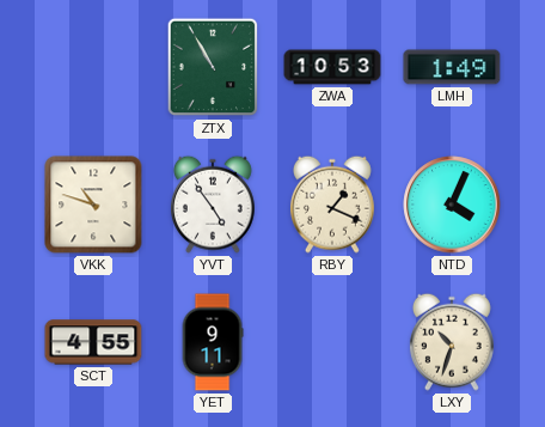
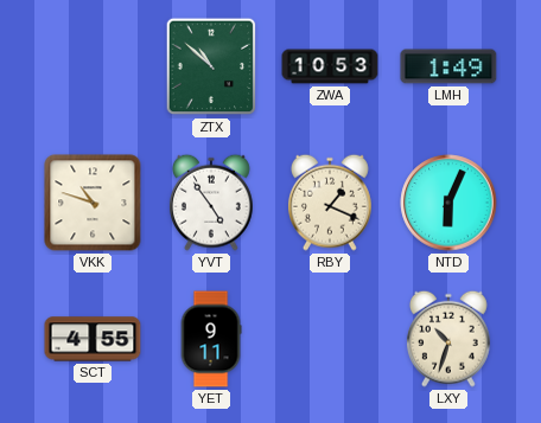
ZTX: 10:55 -> 10:52 (211, 66)
NTD: 4:04 -> 6:04 (448, 203)
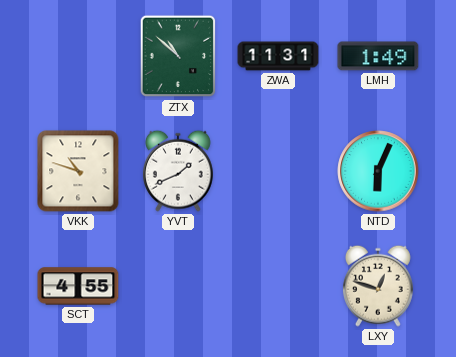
ZWA: 10:53 -> 11:31 (278, 56)
YVT: 4:54 -> 1:41 (178, 171)
RBY: 1:19 -> none (330, 203)
YET: 9:11 -> none (211, 339)
LXY: 10:33 -> 12:48 (378, 286)
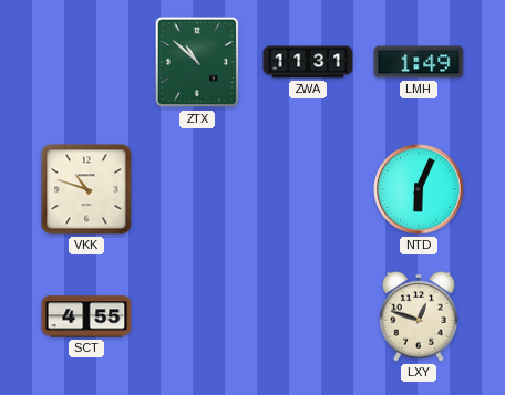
YVT: 1:41 -> none (178, 171)
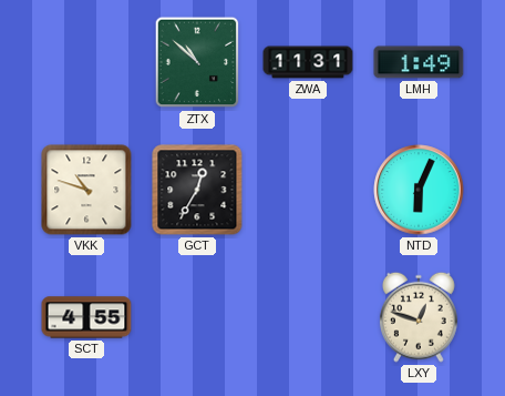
GCT: none -> 12:35 (197, 190)
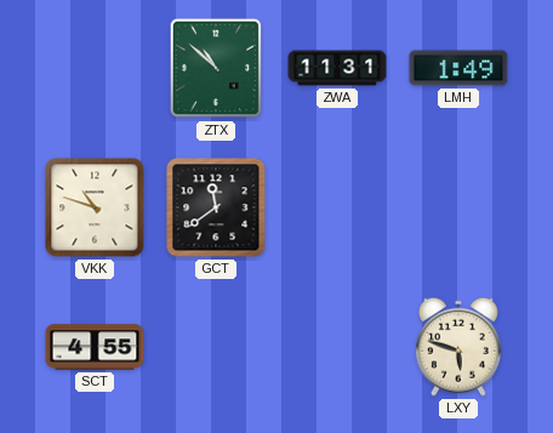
GCT: 12:35 -> 11:39 (216, 207)
NTD: 6:04 -> none (419, 190)
LXY: 12:48 -> 5:48 (458, 347)
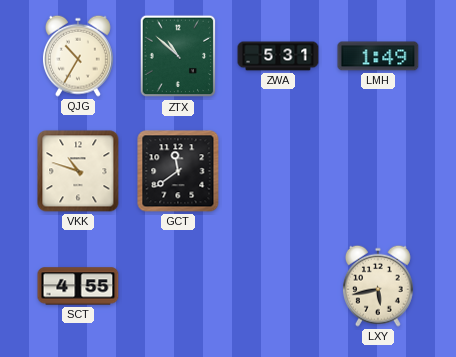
QJG: none -> 10:35 (78, 56)
ZWA: 11:31 -> 5:31 (278, 56)
LXY: 5:48 -> 5:43 (378, 286)
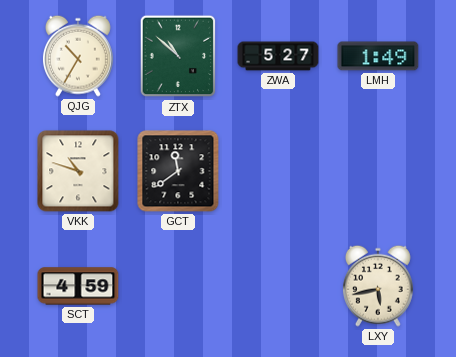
ZWA: 5:31 -> 5:27 (278, 56)
SCT: 4:55 -> 4:59 (78, 286)
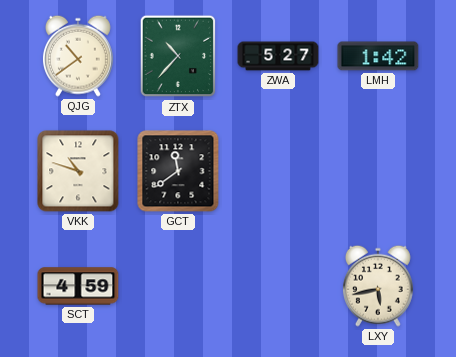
QJG: 10:35 -> 10:39 (78, 56)
ZTX: 10:52 -> 10:37 (178, 56)
LMH: 1:49 -> 1:42 (378, 56)
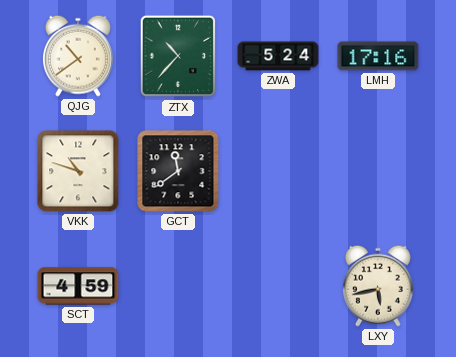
ZWA: 5:27 -> 5:24 (278, 56)
LMH: 1:42 -> 17:16 (378, 56)
